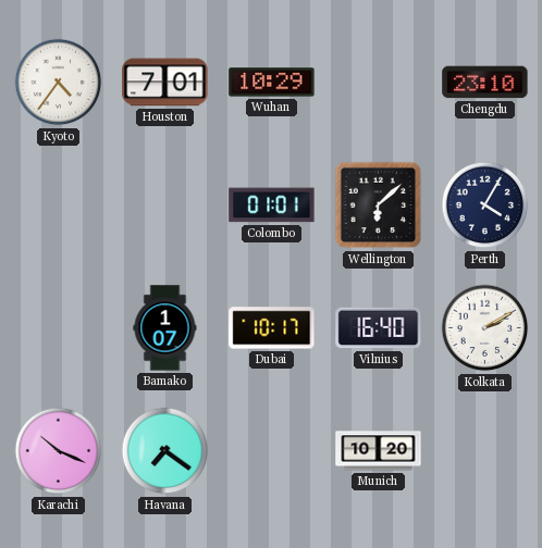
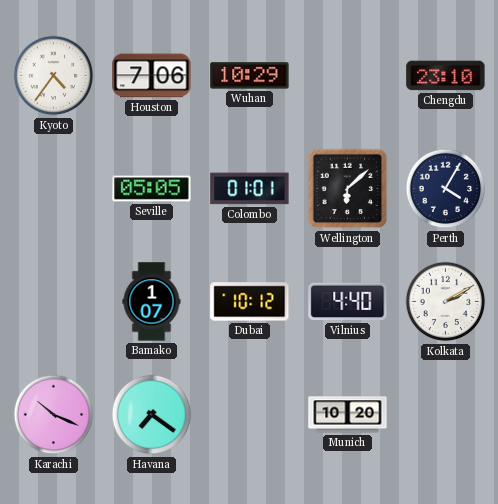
Houston: 7:01 -> 7:06 (152, 76)
Seville: none -> 05:05 (152, 189)
Dubai: 10:17 -> 10:12 (250, 302)
Vilnius: 16:40 -> 4:40 (348, 302)
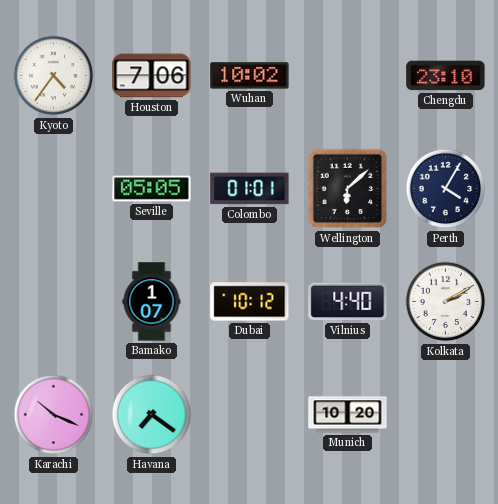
Wuhan: 10:29 -> 10:02 (250, 76)
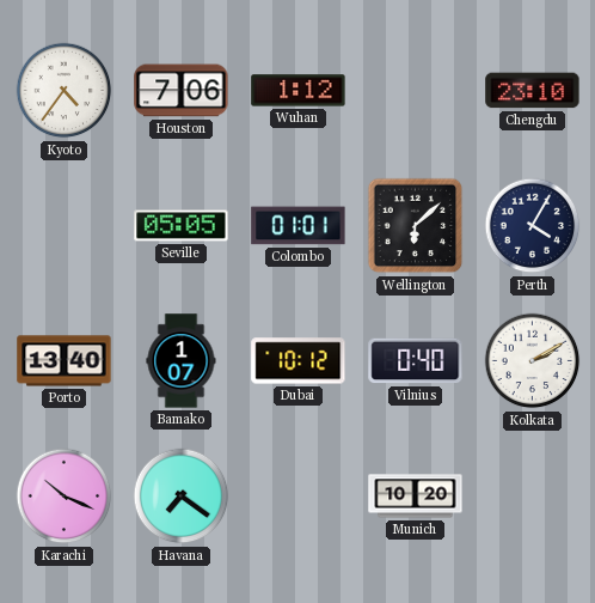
Wuhan: 10:02 -> 1:12 (299, 91)
Porto: none -> 13:40 (65, 361)
Vilnius: 4:40 -> 0:40 (416, 361)
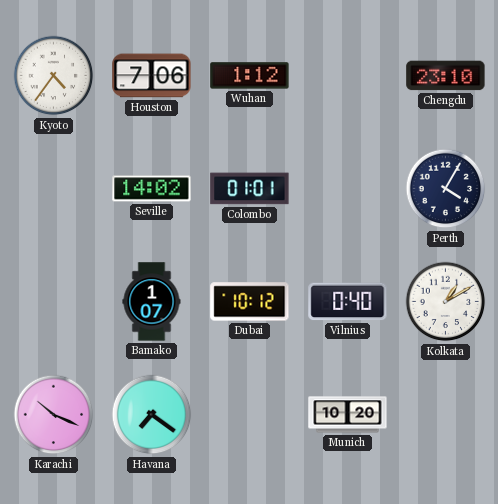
Seville: 05:05 -> 14:02 (152, 189)
Wellington: 6:08 -> none (416, 226)
Porto: 13:40 -> none (65, 361)
Kolkata: 2:10 -> 1:10 (446, 302)
